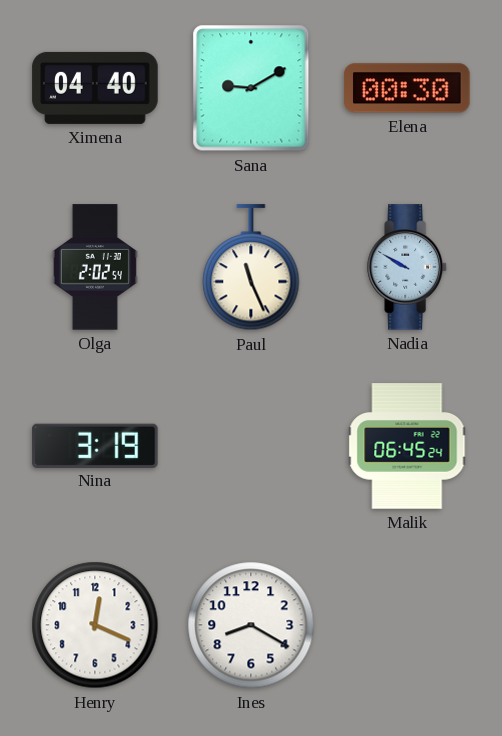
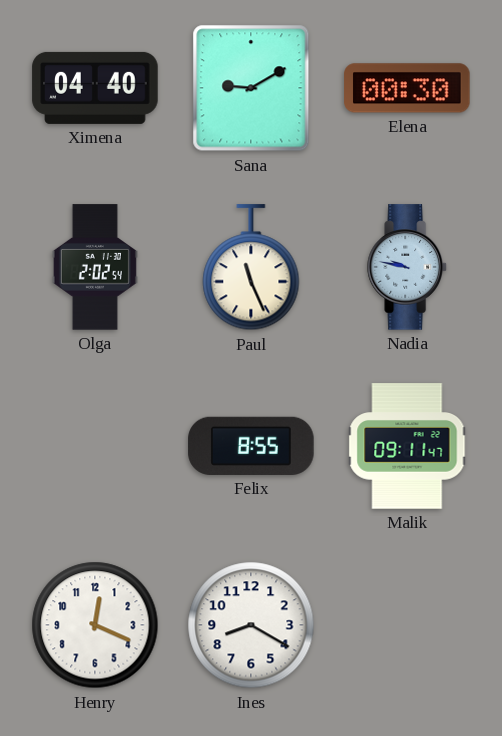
Nadia: 9:50 -> 9:47 (407, 267)
Nina: 3:19 -> none (95, 445)
Felix: none -> 8:55 (251, 446)
Malik: 06:45 -> 09:11 (407, 446)
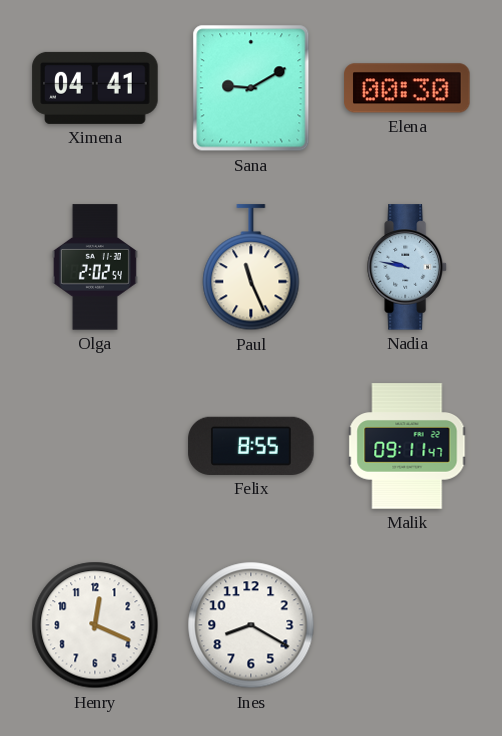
Ximena: 04:40 -> 04:41 (95, 88)
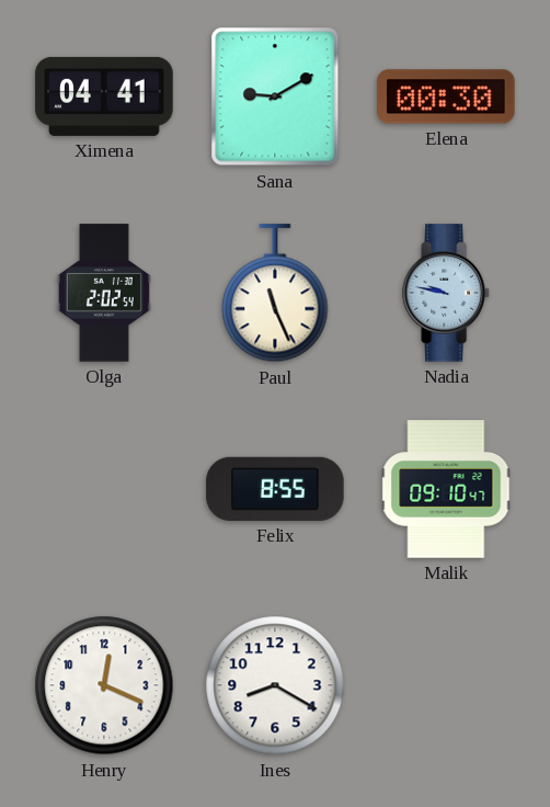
Malik: 09:11 -> 09:10 (446, 489)
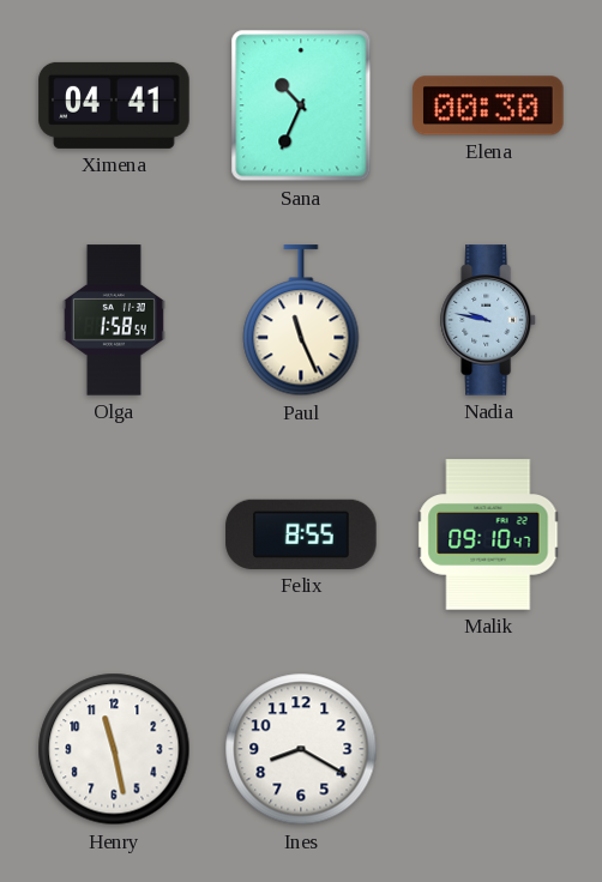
Sana: 9:10 -> 10:34 (301, 105)
Olga: 2:02 -> 1:58 (114, 320)
Henry: 12:19 -> 11:28 (114, 749)
